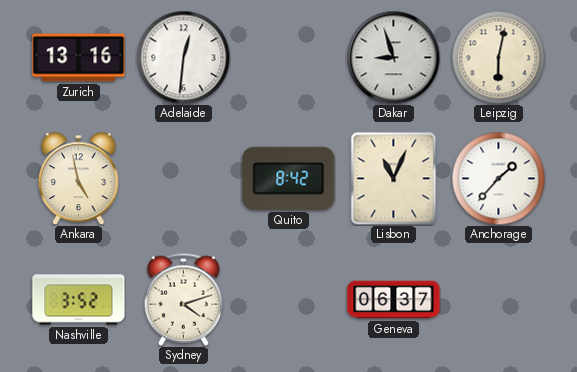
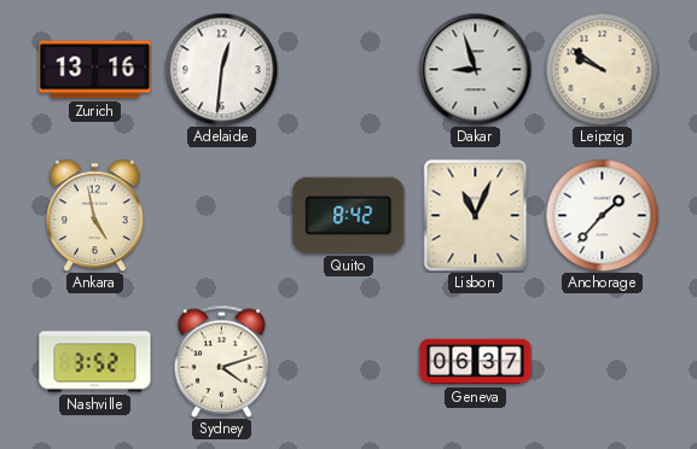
Leipzig: 6:02 -> 9:51 (602, 69)
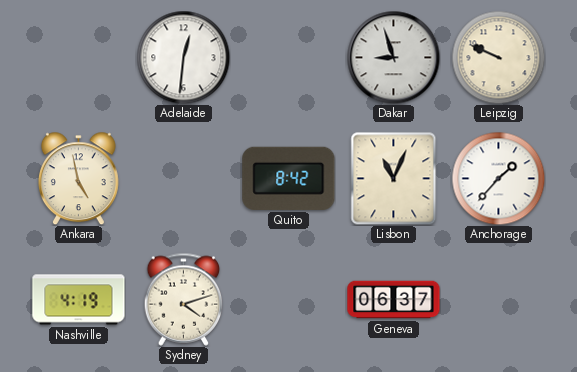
Zurich: 13:16 -> none (95, 70)
Leipzig: 9:51 -> 9:49 (498, 57)
Nashville: 3:52 -> 4:19 (79, 300)
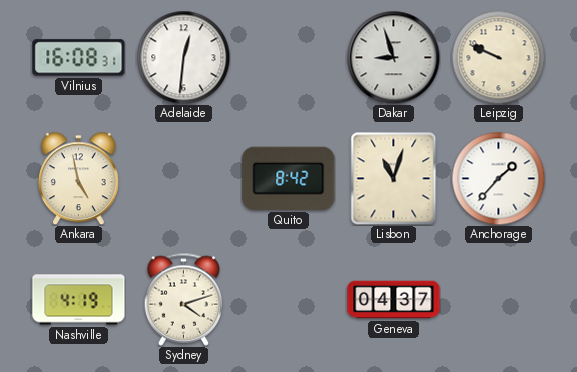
Vilnius: none -> 16:08 (79, 58)
Lisbon: 11:04 -> 11:03 (394, 178)
Geneva: 06:37 -> 04:37 (394, 300)
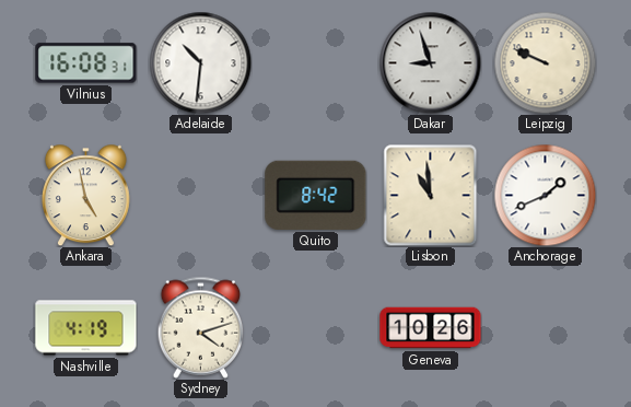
Adelaide: 12:31 -> 10:31 (200, 62)
Lisbon: 11:03 -> 10:59 (431, 195)
Anchorage: 1:37 -> 1:41 (545, 195)
Geneva: 04:37 -> 10:26 (431, 328)
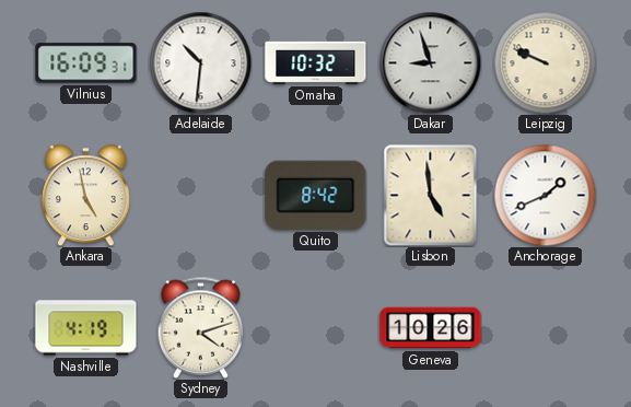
Vilnius: 16:08 -> 16:09 (86, 63)
Omaha: none -> 10:32 (316, 62)
Lisbon: 10:59 -> 4:59 (431, 195)
